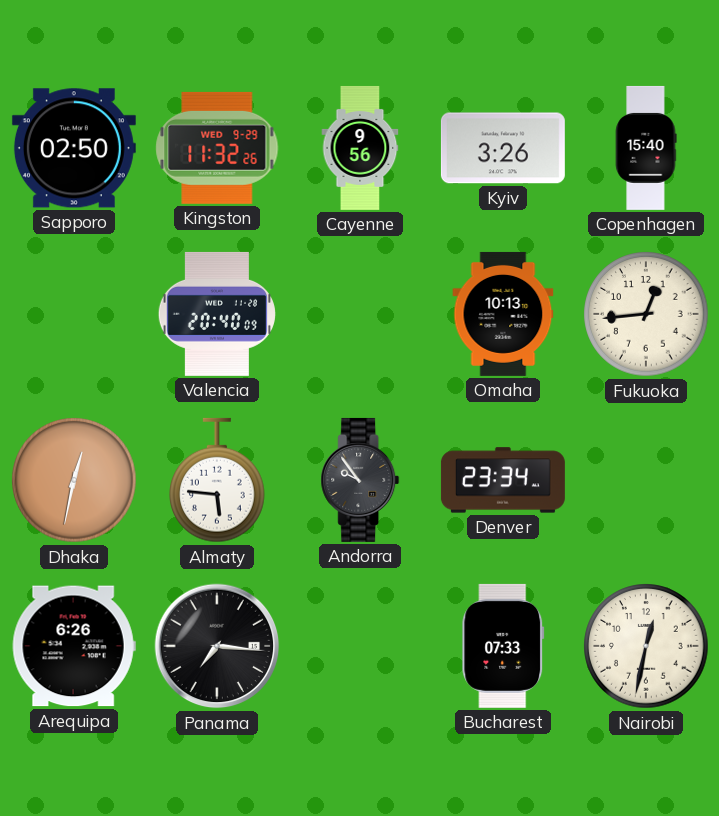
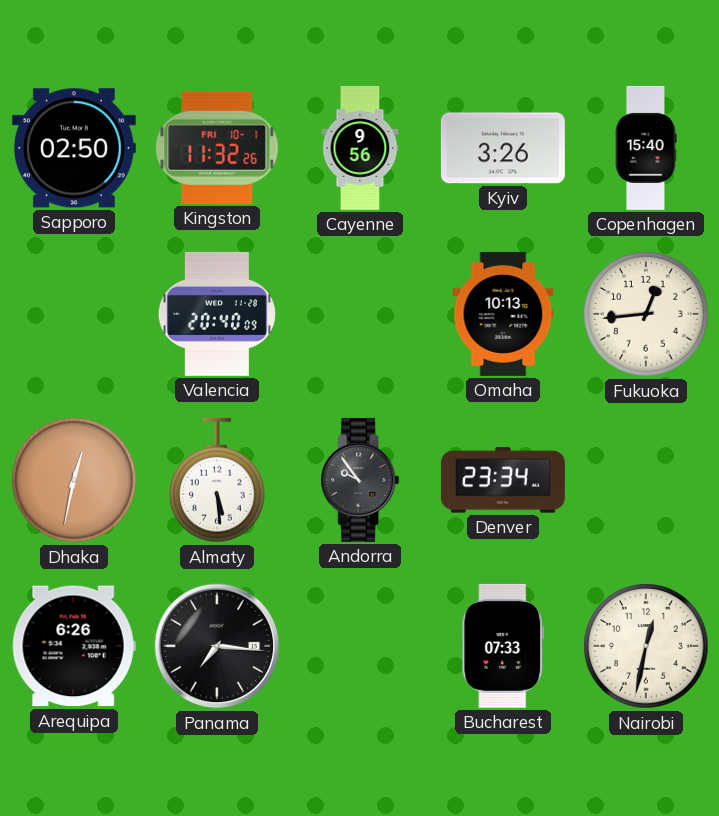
Kingston date: WED 9-29 -> FRI 10-1 (217, 148)
Almaty: 5:46 -> 5:29 (218, 480)
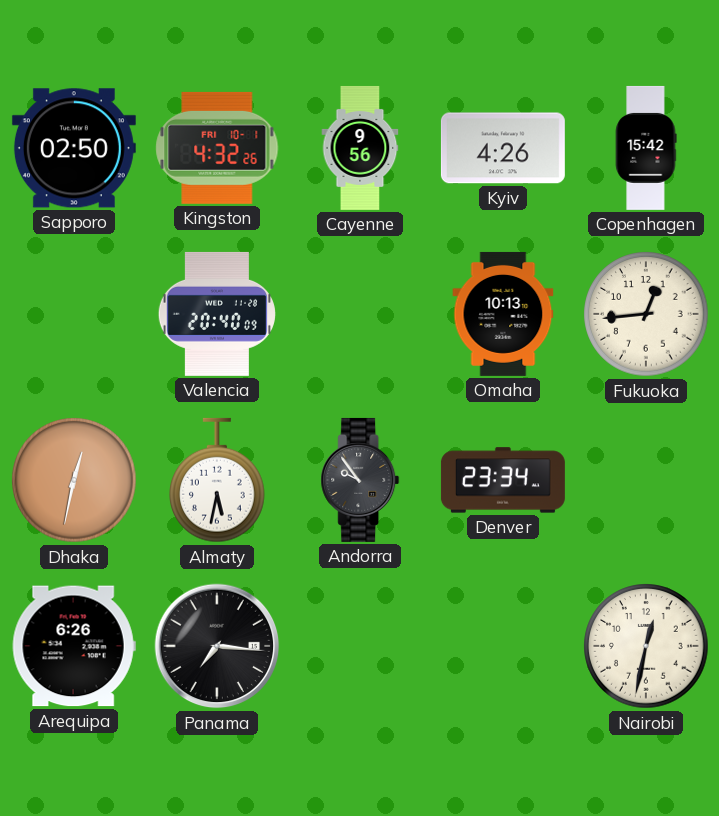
Kingston: 11:32 -> 4:32 (217, 148)
Kyiv: 3:26 -> 4:26 (503, 148)
Copenhagen: 15:40 -> 15:42 (646, 148)
Almaty: 5:29 -> 5:32 (218, 480)
Bucharest: 07:33 -> none (503, 646)
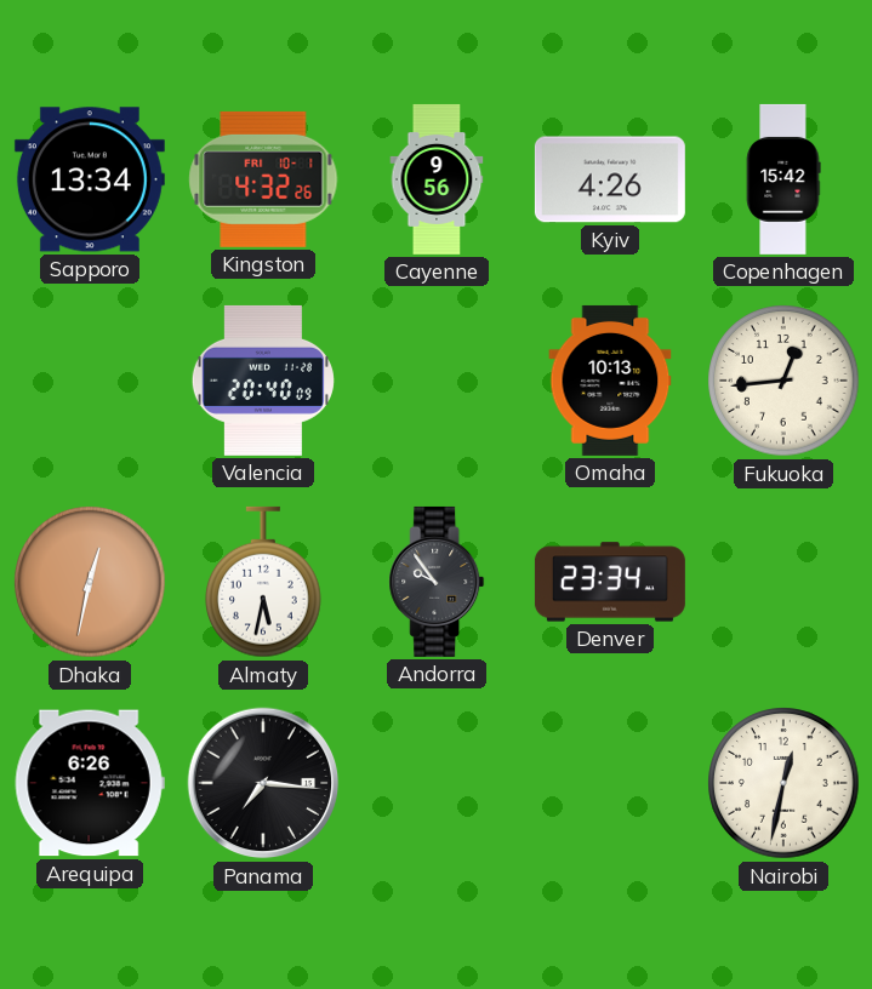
Sapporo: 02:50 -> 13:34 (90, 179)
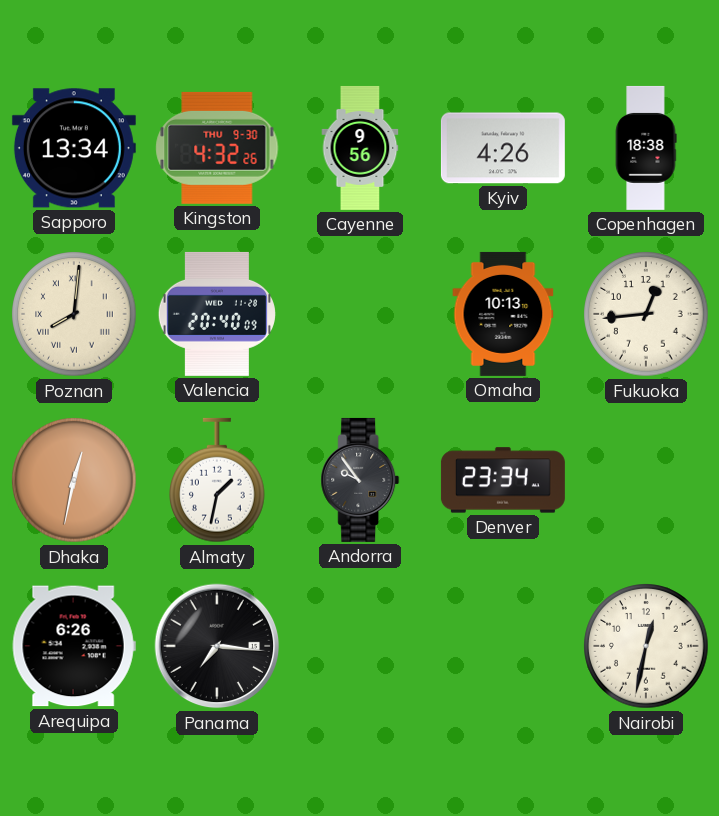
Kingston date: FRI 10-1 -> THU 9-30 (217, 148)
Copenhagen: 15:42 -> 18:38 (646, 148)
Poznan: none -> 8:01 (74, 314)
Almaty: 5:32 -> 1:32 (218, 480)
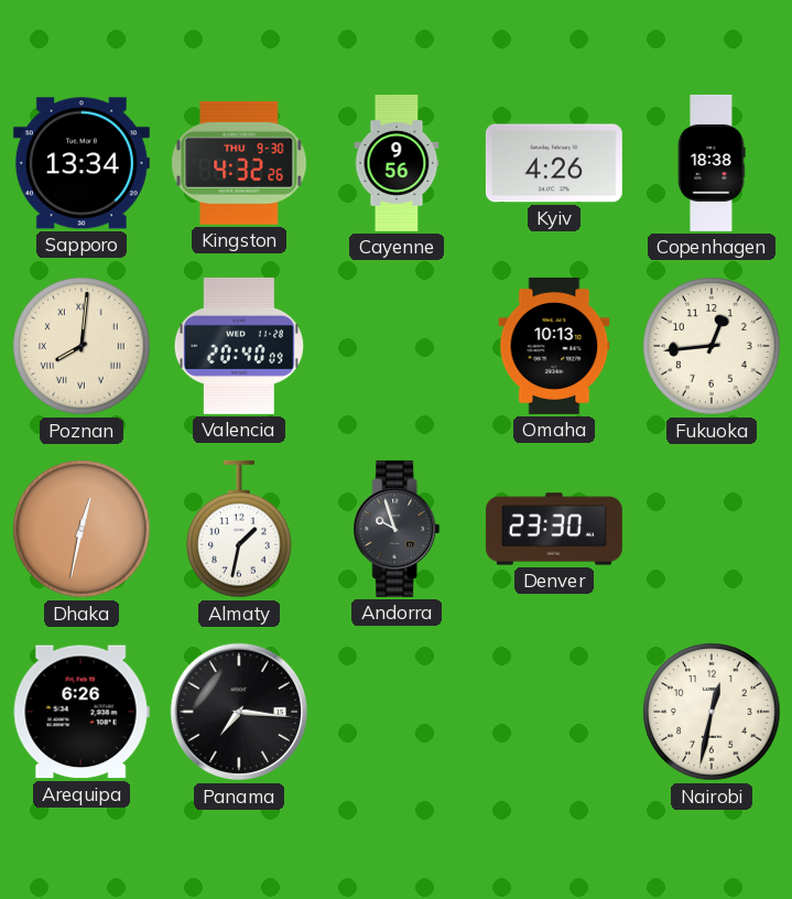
Andorra: 9:54 -> 9:57 (397, 529)
Denver: 23:34 -> 23:30 (554, 529)
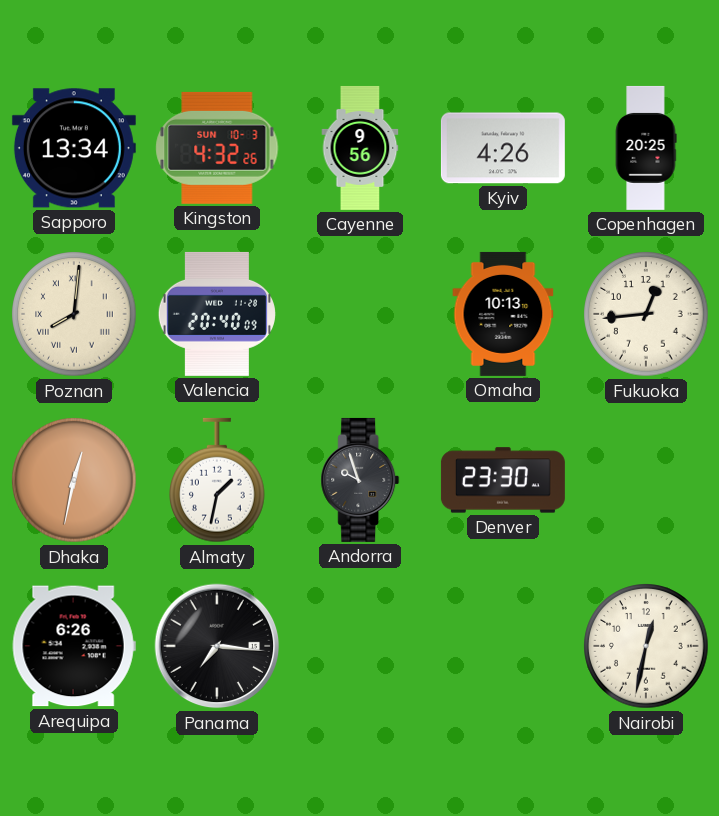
Kingston date: THU 9-30 -> SUN 10-3 (217, 148)
Copenhagen: 18:38 -> 20:25 (646, 148)
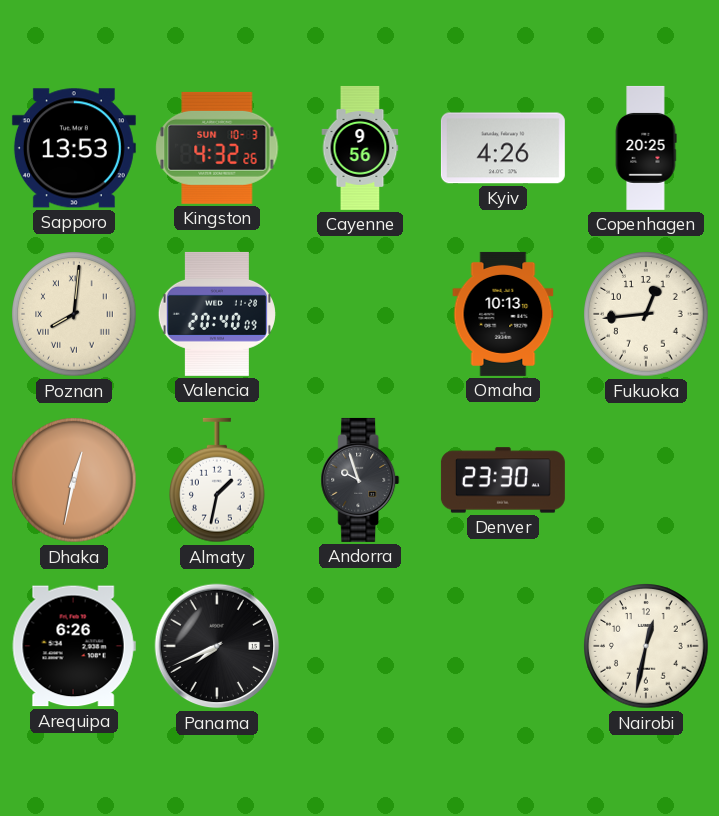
Sapporo: 13:34 -> 13:53 (74, 148)
Panama: 7:16 -> 7:41 (217, 646)
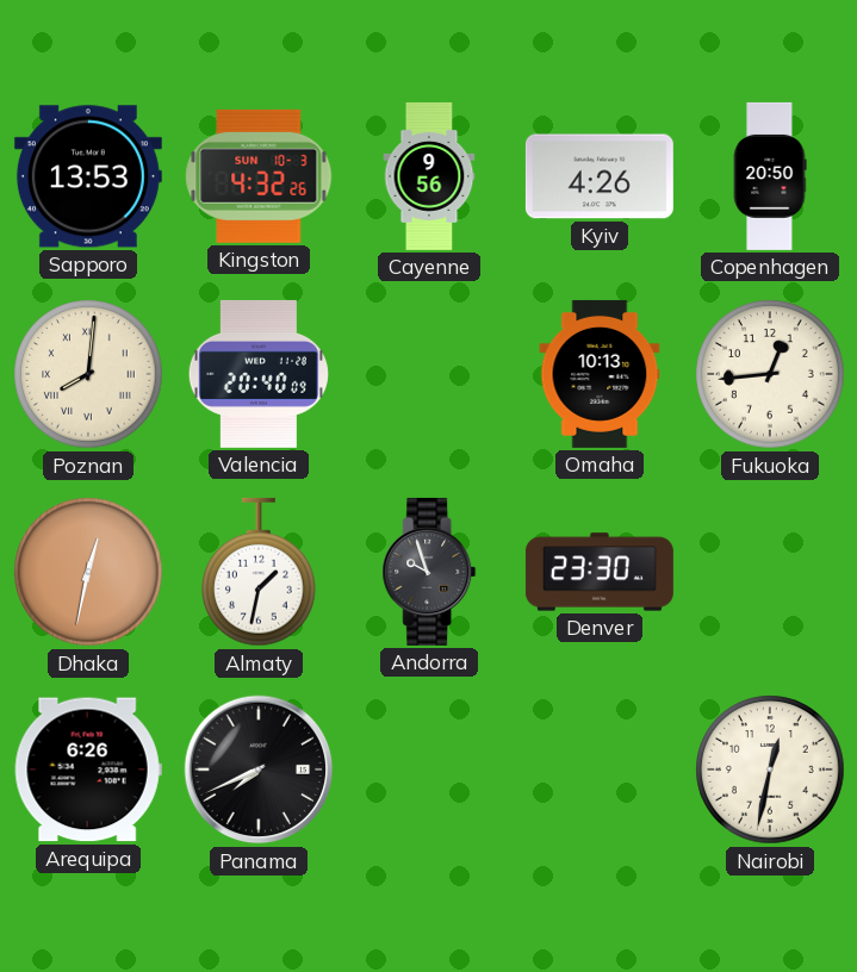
Copenhagen: 20:25 -> 20:50 (770, 176)
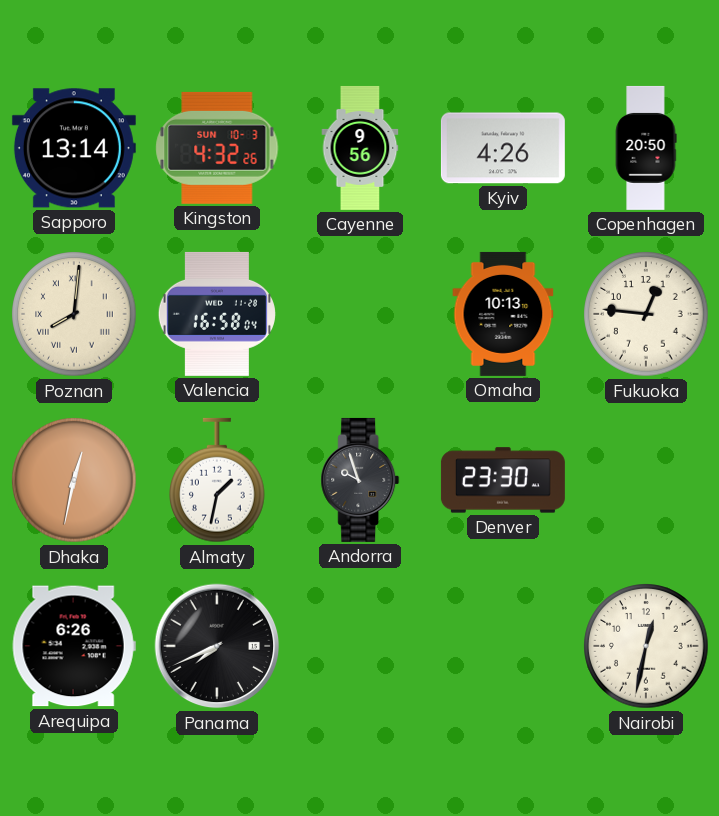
Sapporo: 13:53 -> 13:14 (74, 148)
Valencia: 20:40 -> 16:58 (217, 314)
Fukuoka: 12:44 -> 12:46 (646, 314)
